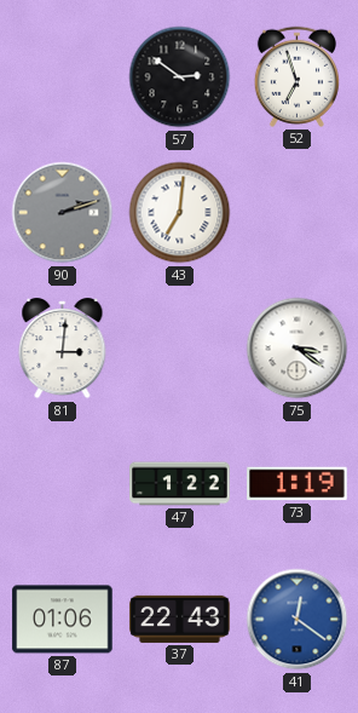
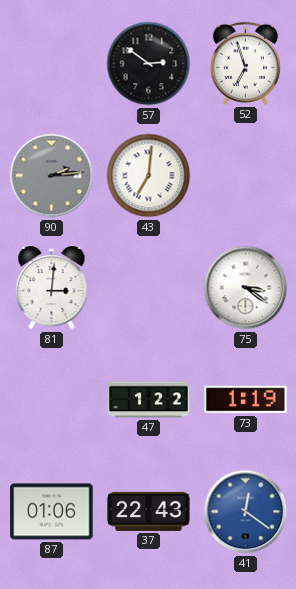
90: 2:12 -> 2:14 (52, 176)
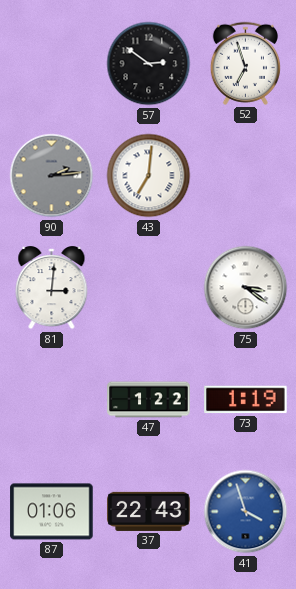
41: 12:21 -> 3:57 (246, 512)
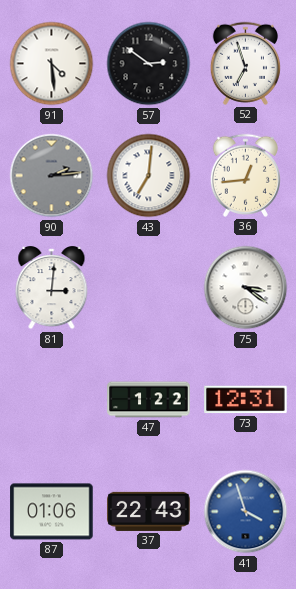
91: none -> 4:29 (52, 64)
36: none -> 12:44 (245, 175)
73: 1:19 -> 12:31 (246, 400)
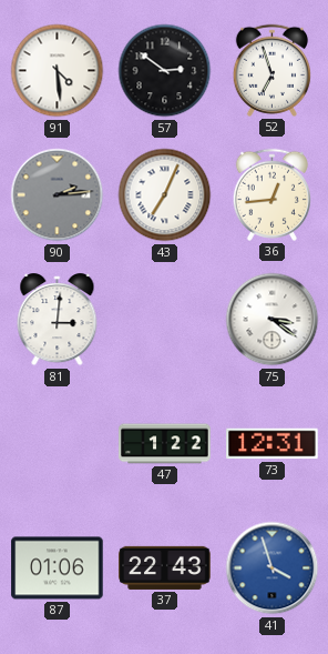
43: 7:01 -> 7:04 (165, 195)
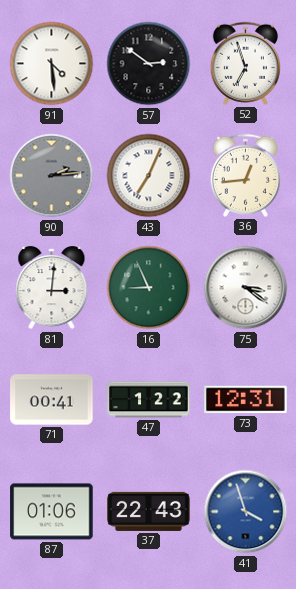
16: none -> 8:56 (149, 288)
71: none -> 00:41 (52, 400)
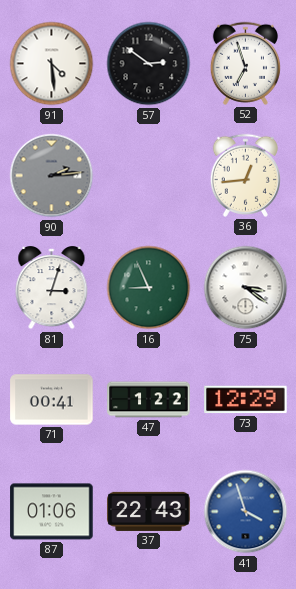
43: 7:04 -> none (149, 176)
81: 3:01 -> 3:03 (52, 288)
73: 12:31 -> 12:29 (246, 400)
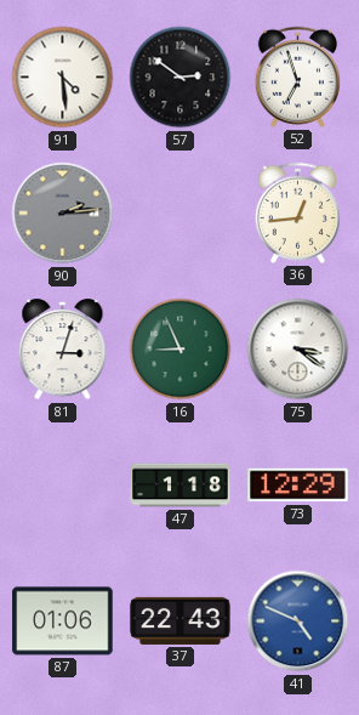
71: 00:41 -> none (52, 400)
47: 1:22 -> 1:18 (181, 486)
41: 3:57 -> 4:49 (298, 622)
